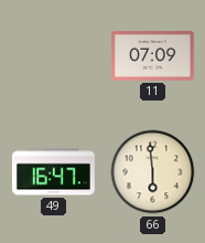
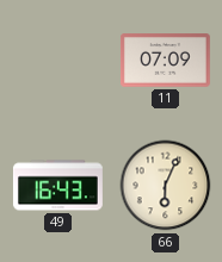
49: 16:47 -> 16:43 (57, 186)
66: 5:59 -> 6:04 (166, 186)
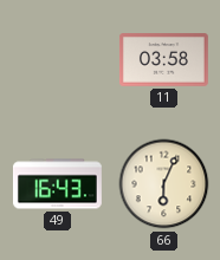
11: 07:09 -> 03:58 (163, 60)
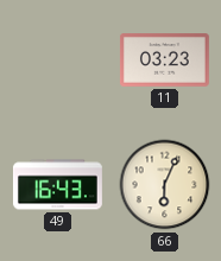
11: 03:58 -> 03:23 (164, 61)
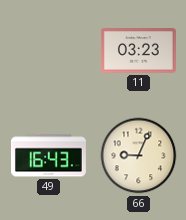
66: 6:04 -> 9:04 (139, 156)
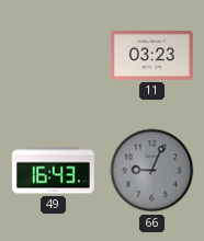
66 dial: cream -> grey (152, 171)
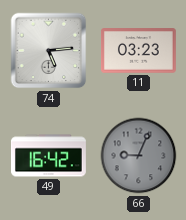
74: none -> 5:14 (49, 51)
49: 16:43 -> 16:42 (48, 156)
